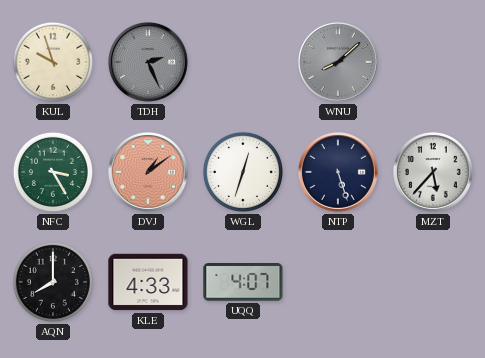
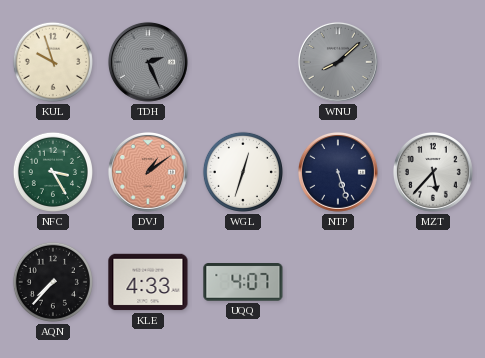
AQN: 8:00 -> 7:37 (53, 282)
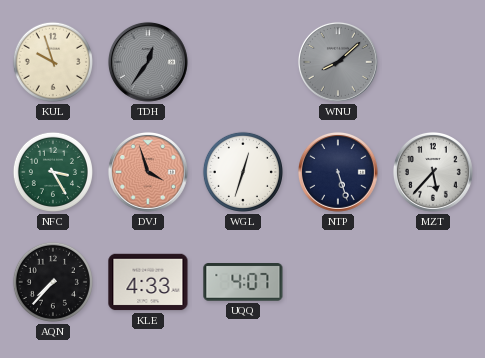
TDH: 2:26 -> 12:36 (148, 62)
DVJ: 1:09 -> 3:57 (148, 172)
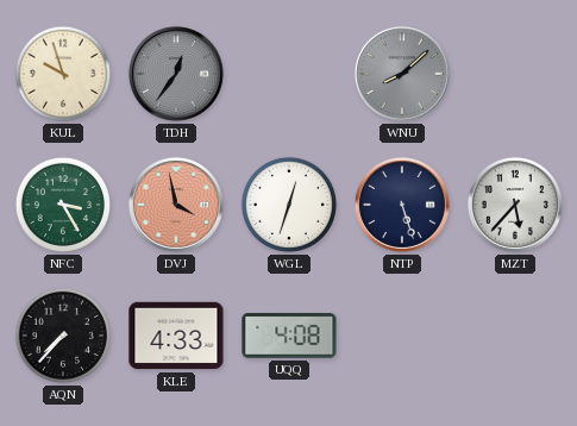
DVJ: 3:57 -> 3:58 (176, 205)
UQQ: 4:07 -> 4:08 (289, 337)
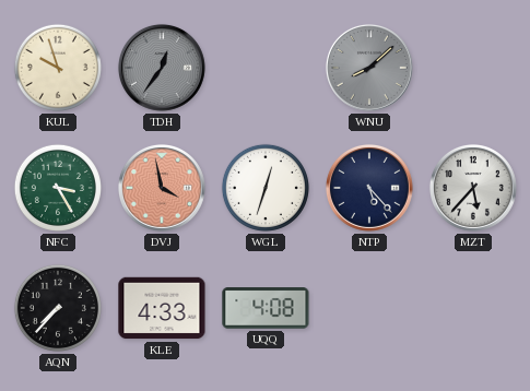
NTP: 5:27 -> 5:23 (369, 188)
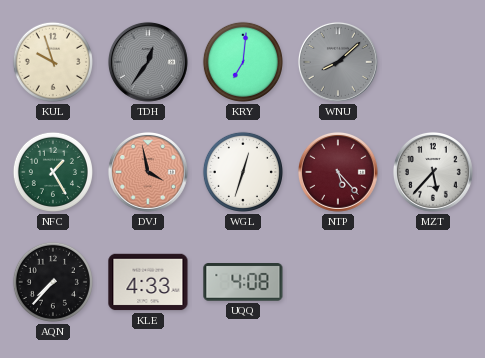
KRY: none -> 7:01 (243, 62)
NFC: 3:25 -> 1:25 (53, 172)
NTP dial: navy -> burgundy (338, 172)
